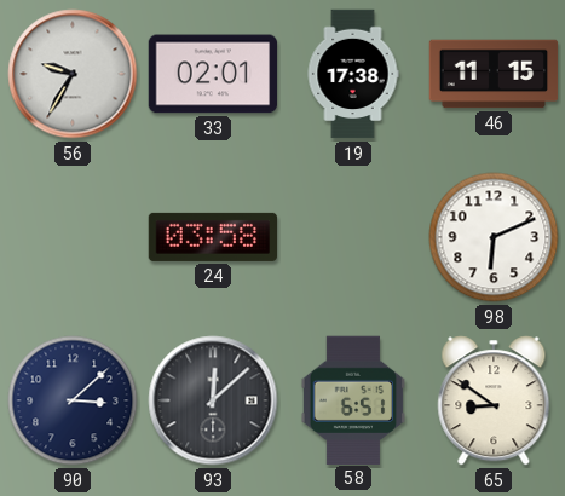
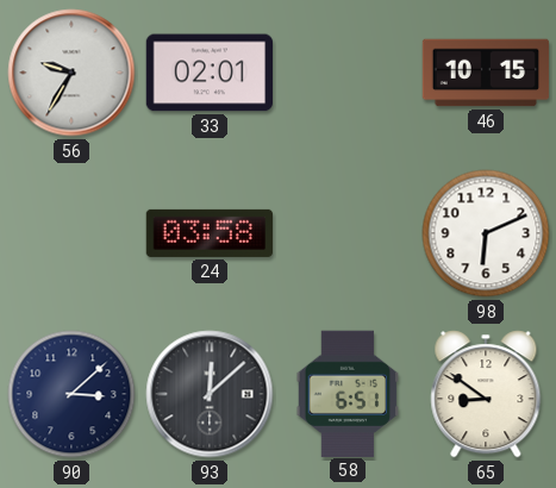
19: 17:38 -> none (353, 74)
46: 11:15 -> 10:15 (486, 73)
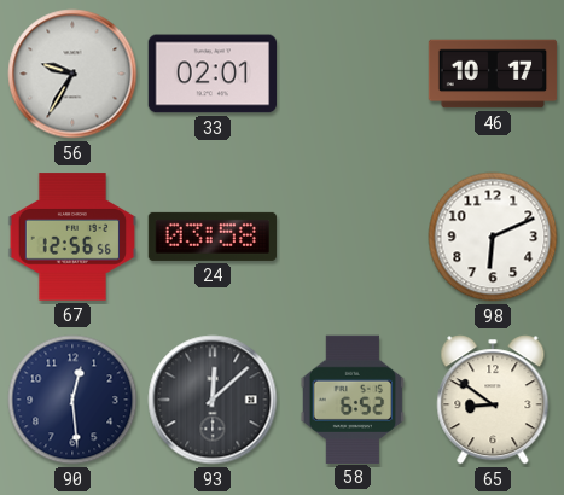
46: 10:15 -> 10:17 (493, 74)
67: none -> 12:56 (72, 237)
90: 3:08 -> 12:29 (72, 400)
58: 6:51 -> 6:52 (351, 398)
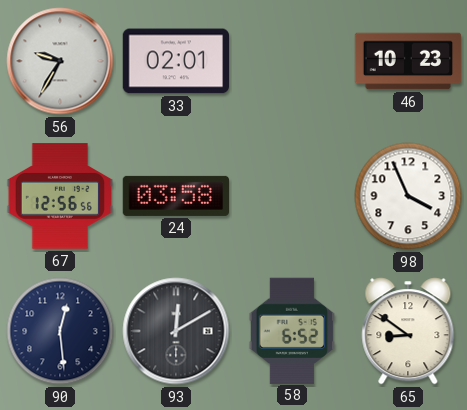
46: 10:17 -> 10:23 (408, 61)
98: 6:11 -> 3:56 (408, 196)
93: 12:08 -> 12:10 (176, 331)
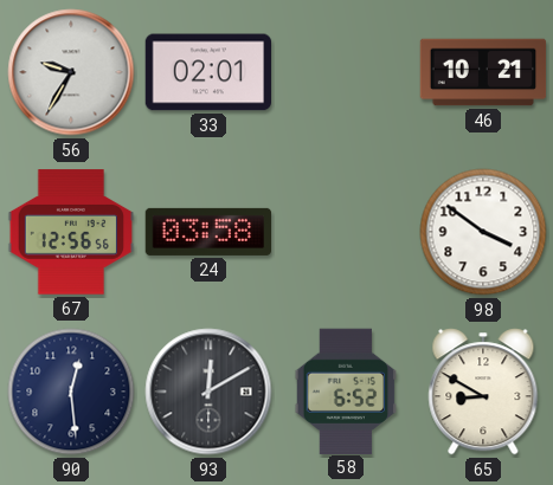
46: 10:23 -> 10:21 (483, 72)
98: 3:56 -> 3:51 (483, 232)
65: 8:51 -> 8:50 (483, 392)
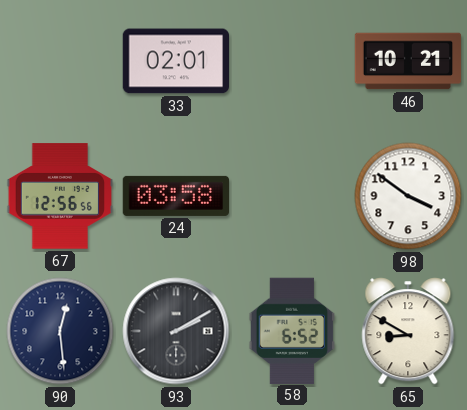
56: 9:35 -> none (71, 72)
93: 12:10 -> 2:10 (176, 331)
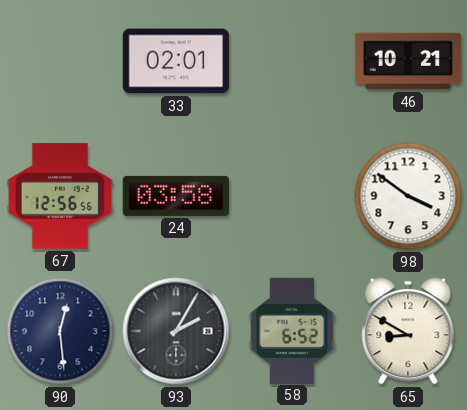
93: 2:10 -> 2:05 (176, 331)
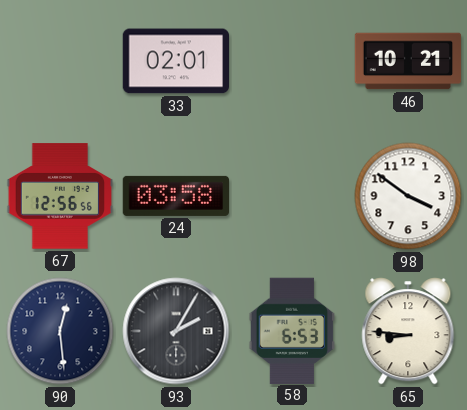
58: 6:52 -> 6:53 (291, 330)
65: 8:50 -> 8:46 (408, 331)
